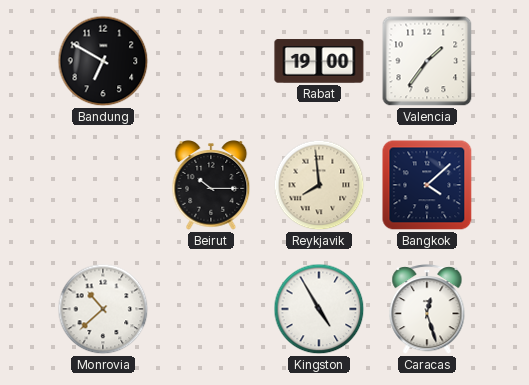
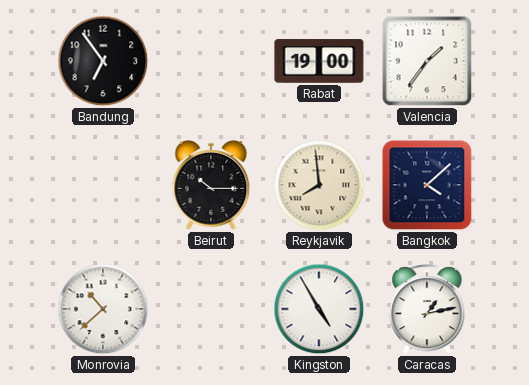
Bandung: 6:50 -> 6:54 (103, 61)
Caracas: 12:27 -> 1:13 (427, 310)
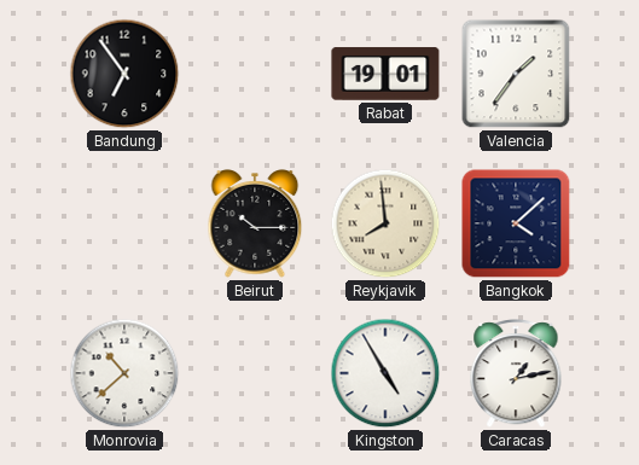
Rabat: 19:00 -> 19:01 (385, 74)
